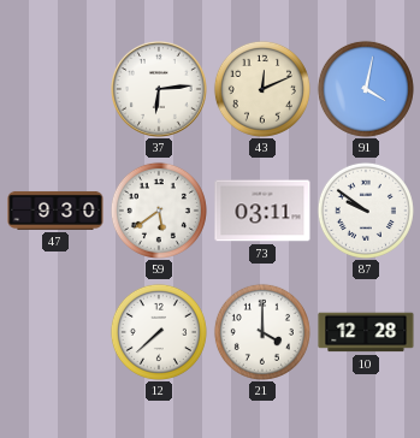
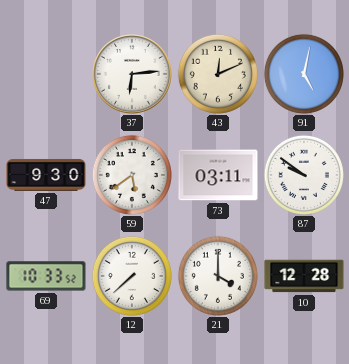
91: 4:02 -> 5:02 (304, 74)
69: none -> 10:33 (46, 276)
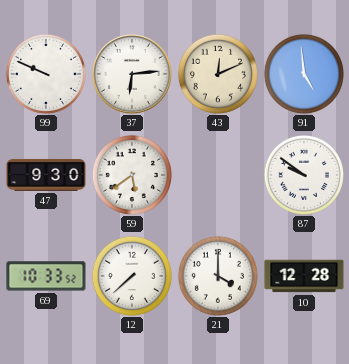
99: none -> 9:49 (46, 74)
91: 5:02 -> 4:59 (304, 74)
73: 03:11 -> none (218, 175)
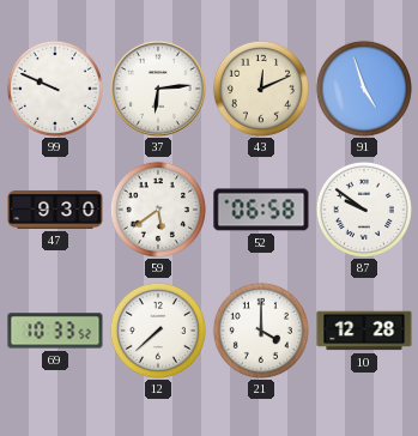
91: 4:59 -> 4:57 (364, 89)
52: none -> 06:58 (261, 210)
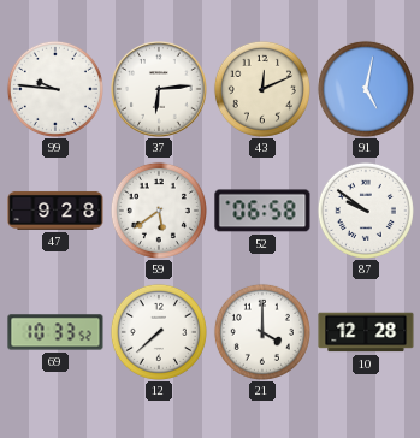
99: 9:49 -> 9:46 (55, 89)
91: 4:57 -> 5:02 (366, 89)
47: 9:30 -> 9:28 (55, 211)
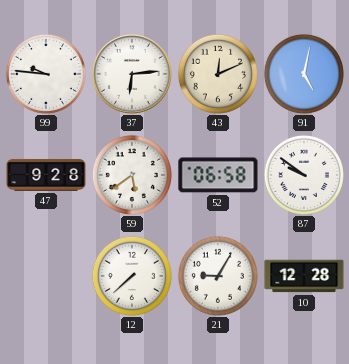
69: 10:33 -> none (55, 332)
21: 4:00 -> 9:05 (218, 276)
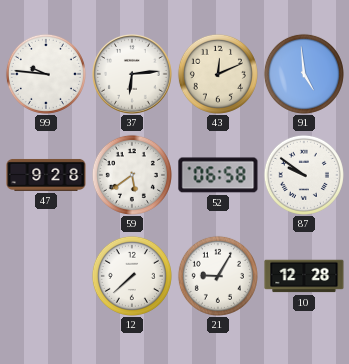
91: 5:02 -> 4:59 (304, 74)
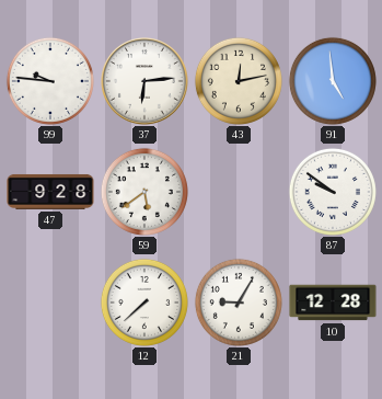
43: 12:11 -> 12:13 (239, 81)
52: 06:58 -> none (218, 175)
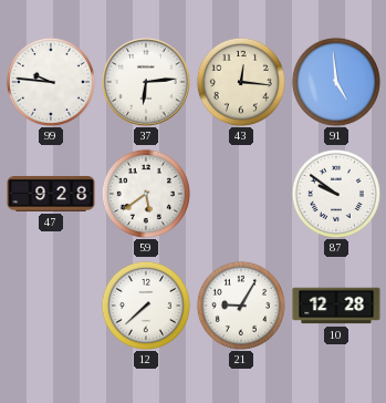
43: 12:13 -> 12:16 (241, 82)
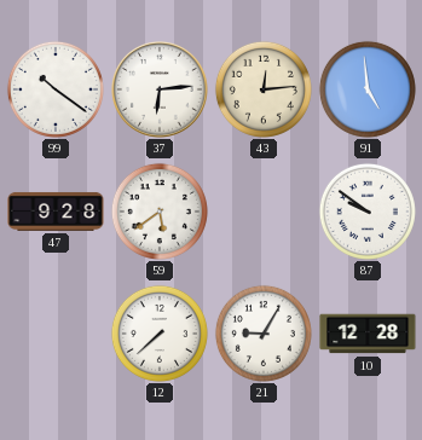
99: 9:46 -> 10:21 (56, 89)
43: 12:16 -> 12:14 (264, 89)
